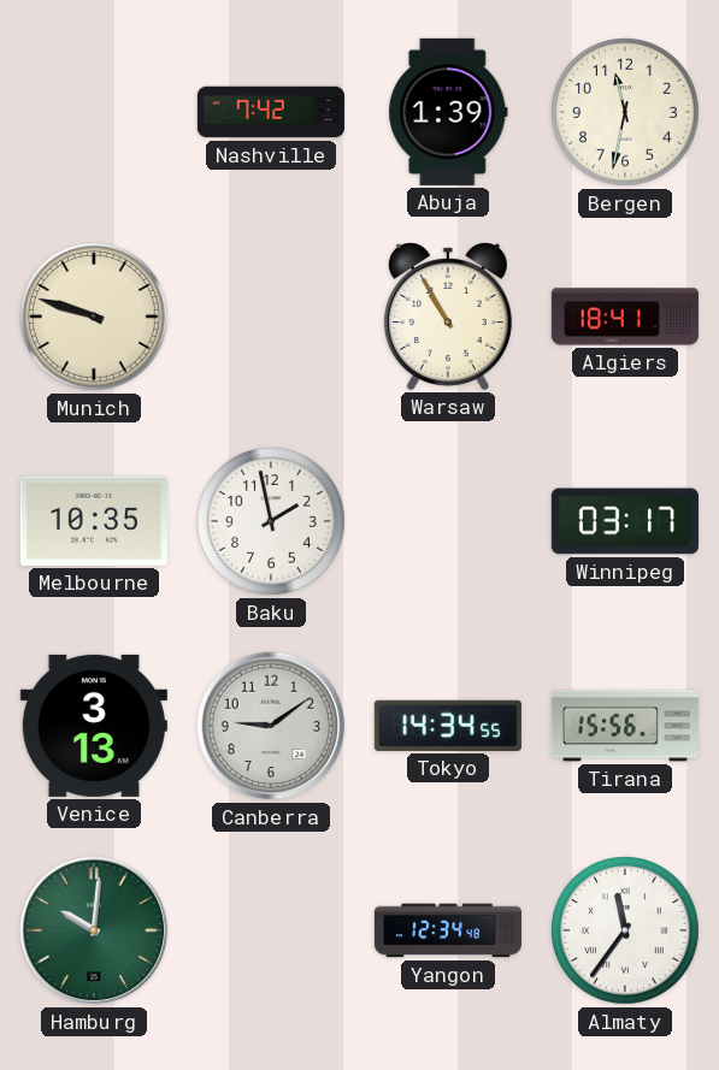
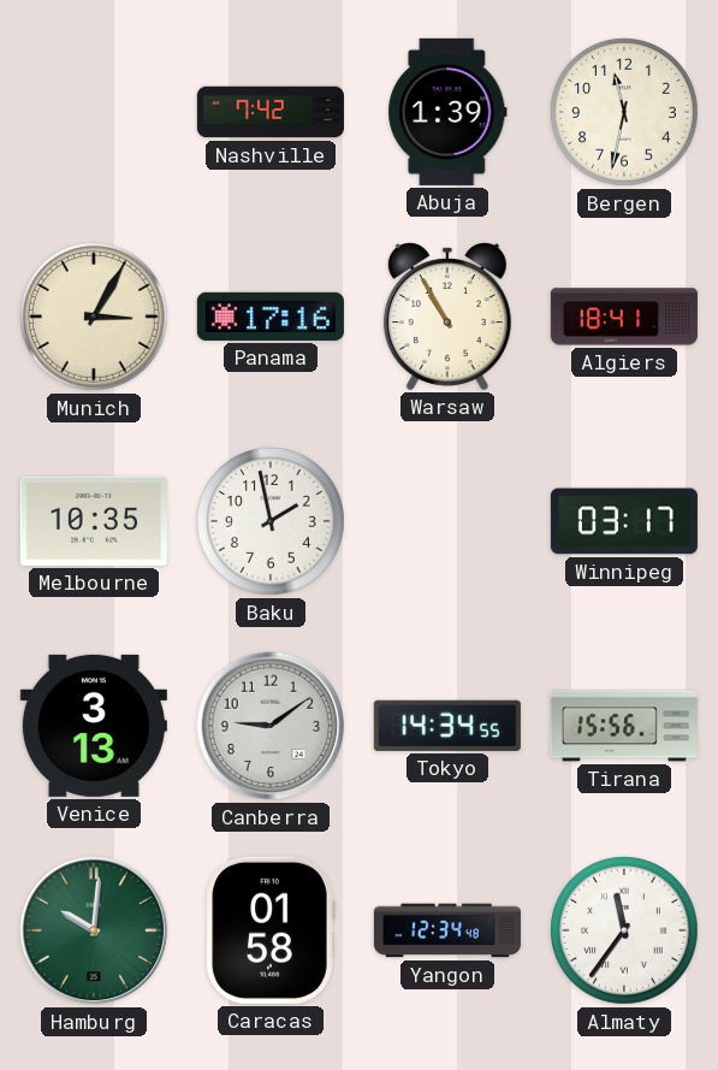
Munich: 9:48 -> 3:05 (94, 317)
Panama: none -> 17:16 (271, 317)
Caracas: none -> 01:58 (271, 930)
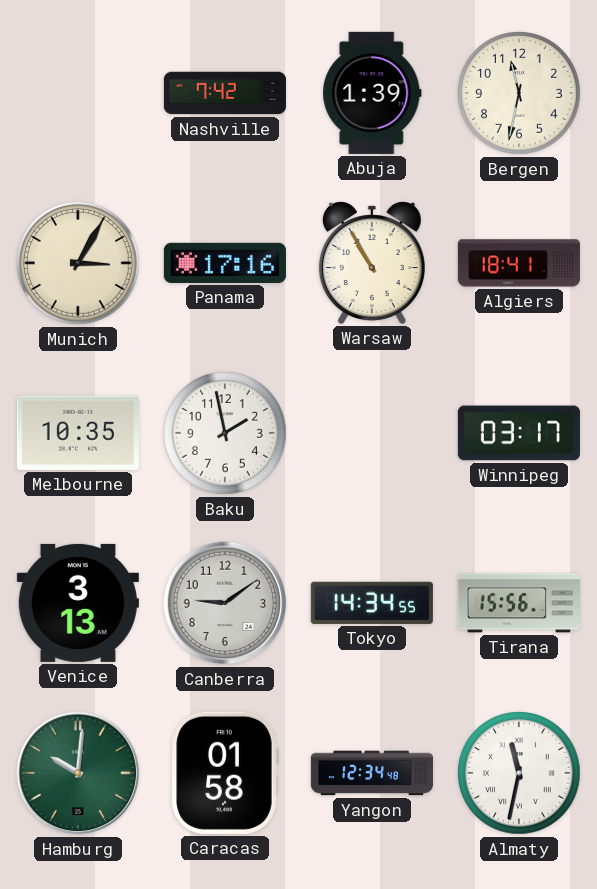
Almaty: 11:36 -> 11:32 (519, 773)
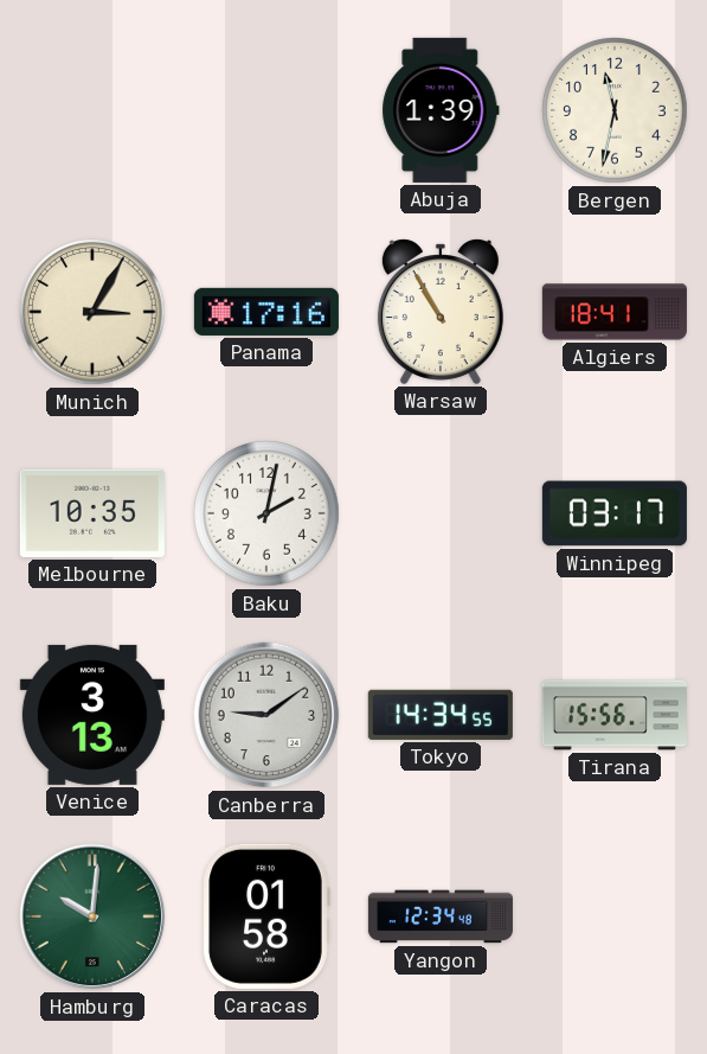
Nashville: 7:42 -> none (225, 93)
Baku: 1:58 -> 2:02 (266, 513)
Almaty: 11:32 -> none (519, 773)
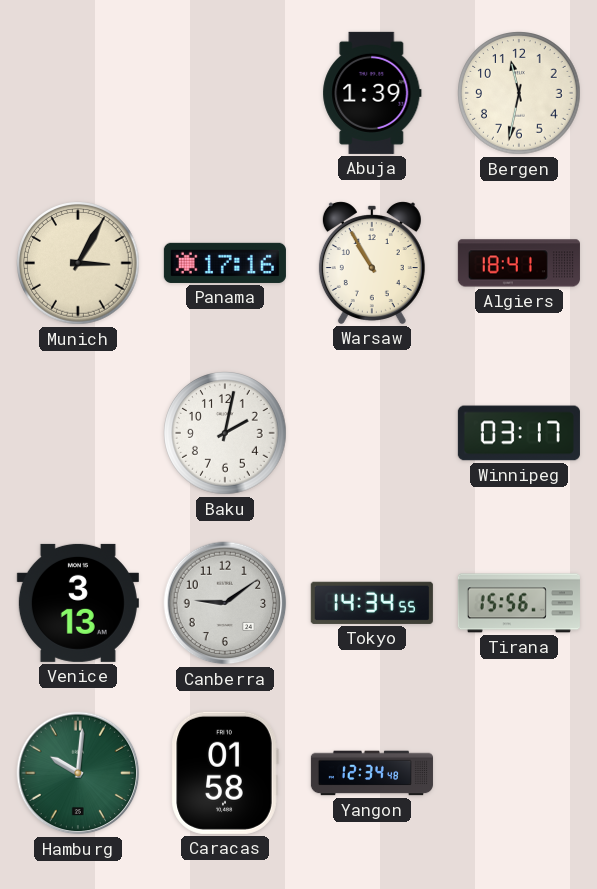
Melbourne: 10:35 -> none (92, 513)
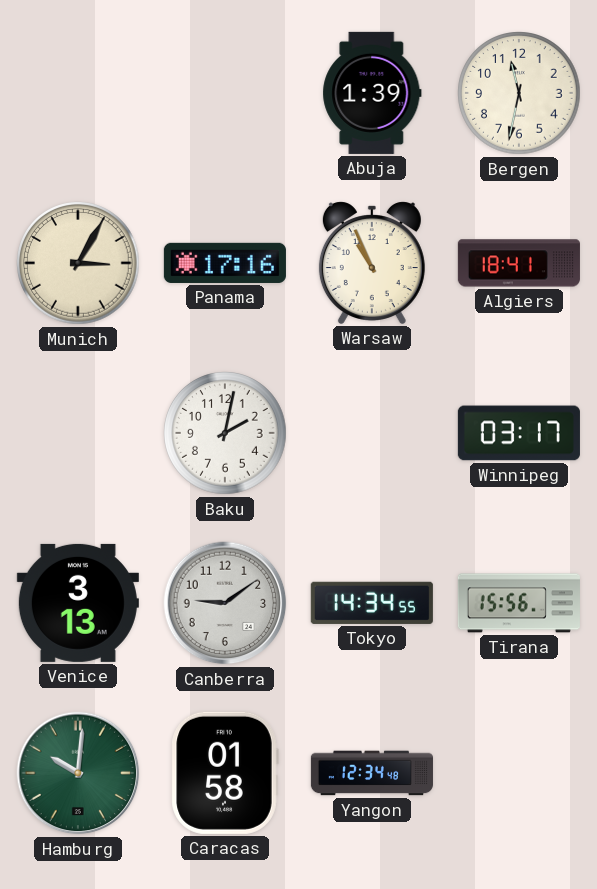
Warsaw: 10:55 -> 10:56 (372, 263)
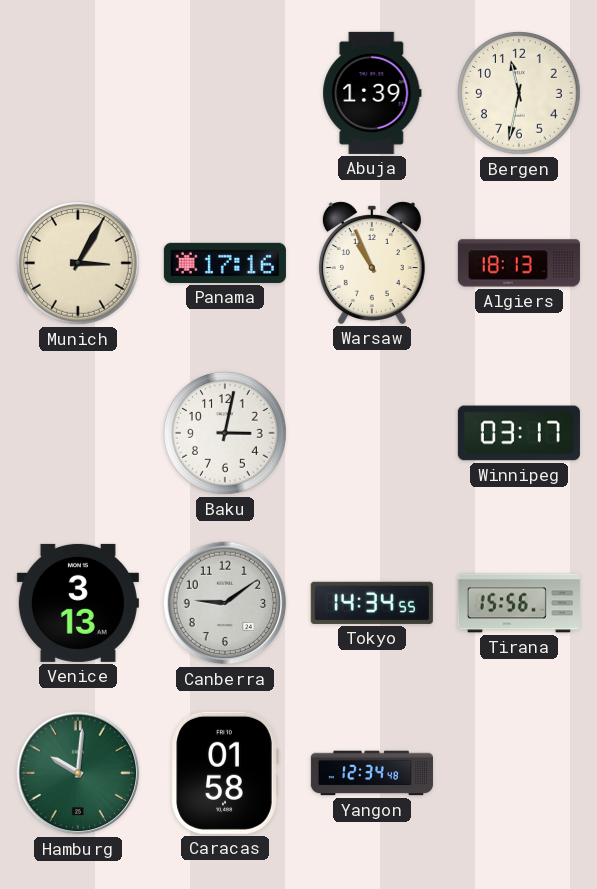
Algiers: 18:41 -> 18:13 (519, 263)
Baku: 2:02 -> 3:02 (225, 433)
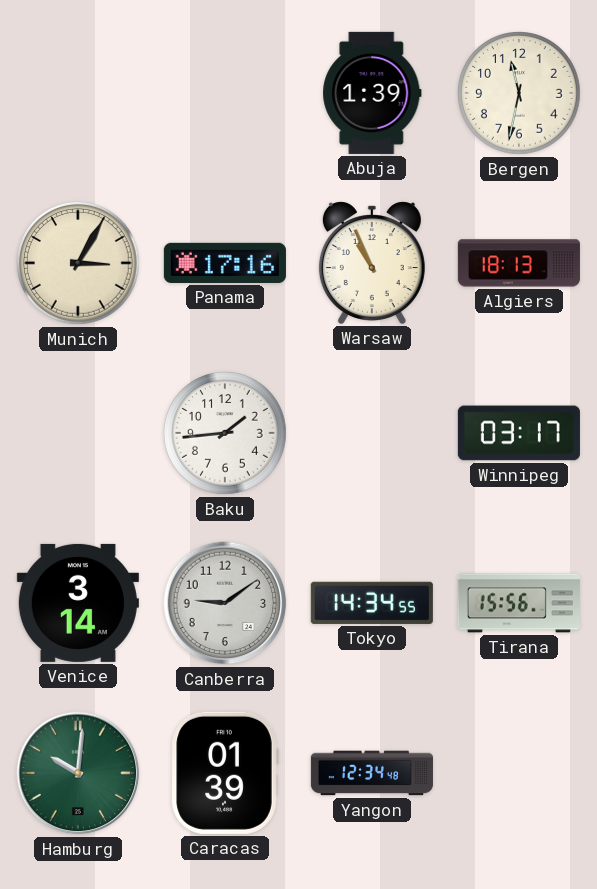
Baku: 3:02 -> 1:44 (225, 433)
Venice: 3:13 -> 3:14 (78, 603)
Caracas: 01:58 -> 01:39 (225, 773)
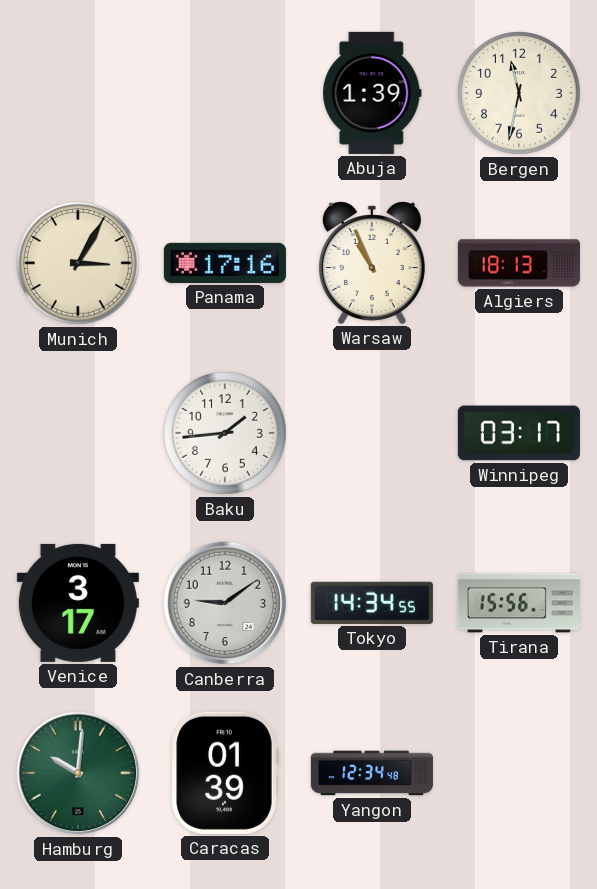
Venice: 3:14 -> 3:17 (78, 603)
